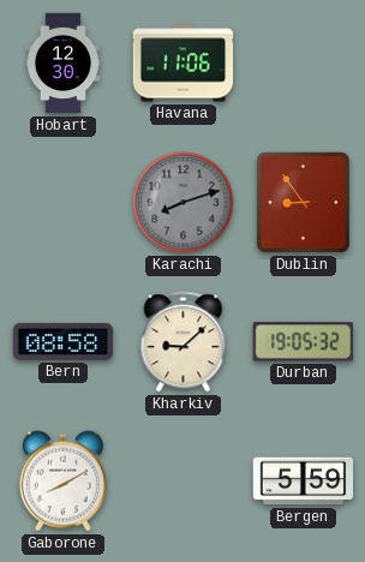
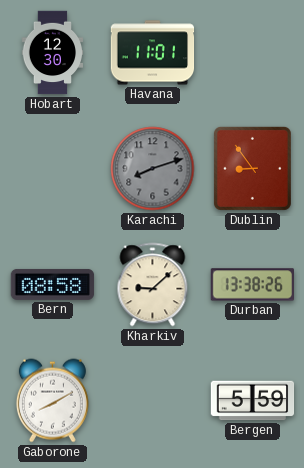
Havana: 11:06 -> 11:01 (153, 53)
Durban: 19:05 -> 13:38 (252, 285)
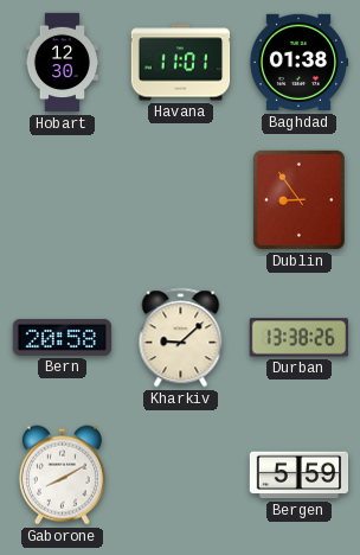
Baghdad: none -> 01:38 (298, 63)
Karachi: 8:12 -> none (153, 169)
Bern: 08:58 -> 20:58 (63, 337)
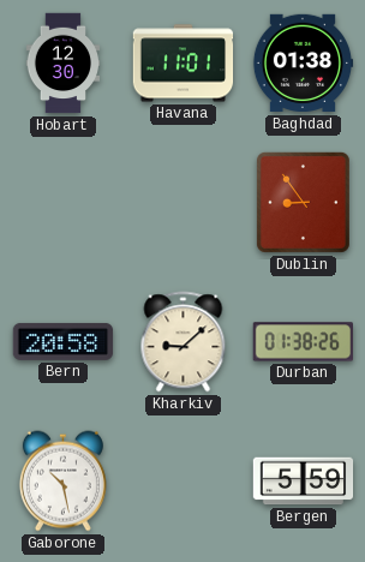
Durban: 13:38 -> 01:38 (303, 342)
Gaborone: 8:10 -> 10:28 (62, 482)
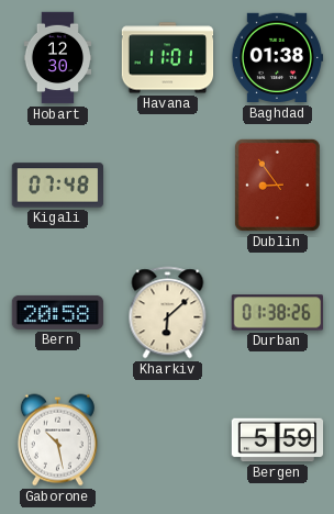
Kigali: none -> 07:48 (57, 186)
Kharkiv: 9:08 -> 6:08 (168, 313)
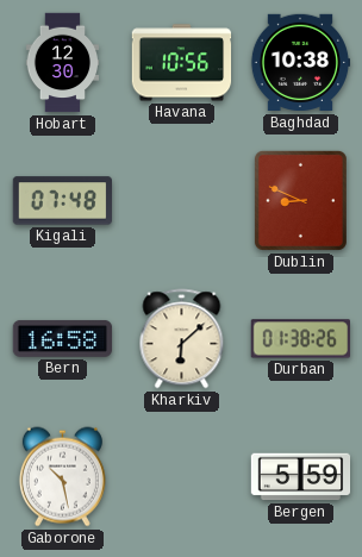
Havana: 11:01 -> 10:56 (182, 63)
Baghdad: 01:38 -> 10:38 (300, 63)
Dublin: 8:54 -> 8:49 (300, 200)
Bern: 20:58 -> 16:58 (63, 338)
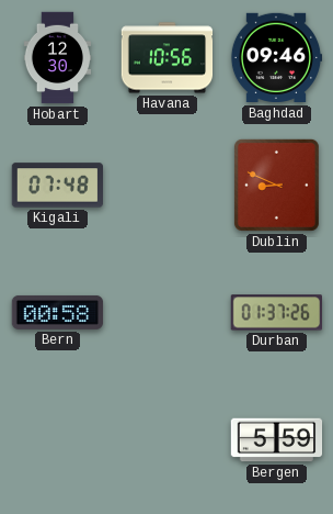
Baghdad: 10:38 -> 09:46 (276, 58)
Bern: 16:58 -> 00:58 (58, 312)
Kharkiv: 6:08 -> none (182, 339)
Durban: 01:38 -> 01:37 (276, 313)
Gaborone: 10:28 -> none (62, 477)
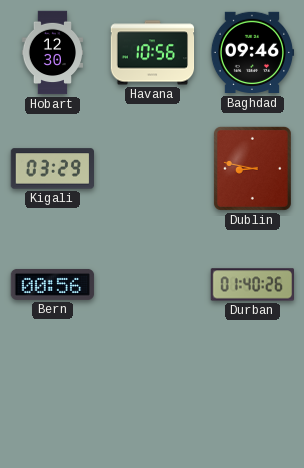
Kigali: 07:48 -> 03:29 (52, 169)
Dublin: 8:49 -> 8:47 (252, 168)
Bern: 00:58 -> 00:56 (53, 284)
Durban: 01:37 -> 01:40 (252, 285)
Bergen: 5:59 -> none (277, 440)
